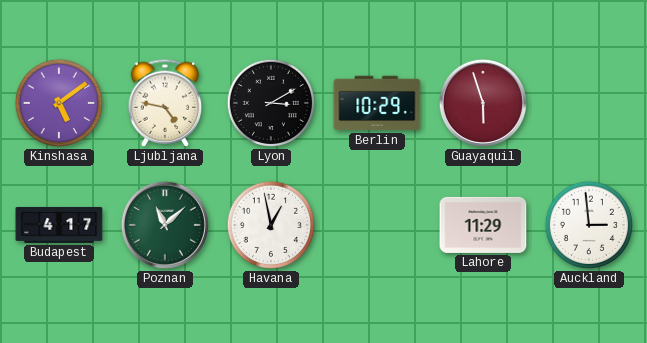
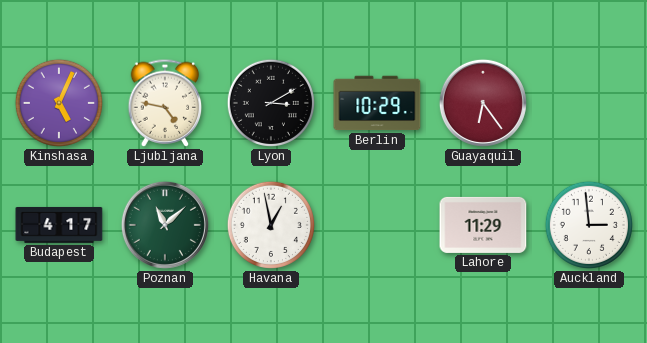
Kinshasa: 5:09 -> 5:04 (59, 103)
Guayaquil: 5:57 -> 6:24 (483, 103)
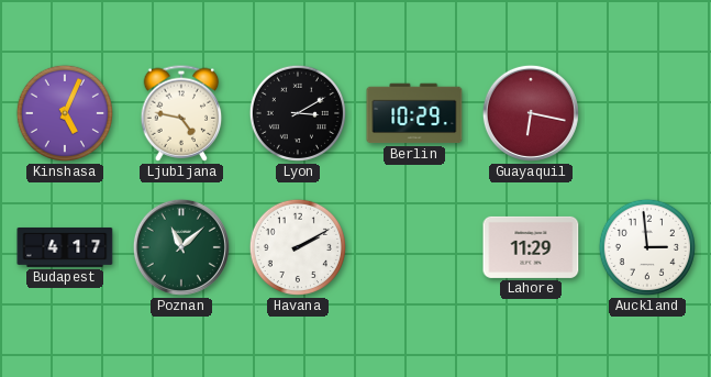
Guayaquil: 6:24 -> 6:17 (531, 113)
Havana: 12:58 -> 2:10 (298, 247)
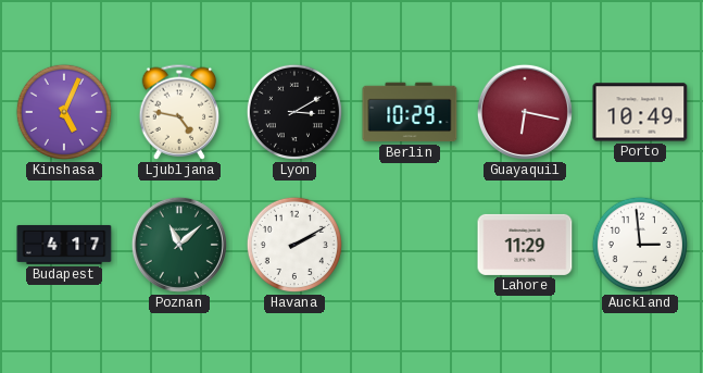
Porto: none -> 10:49 (640, 112)
